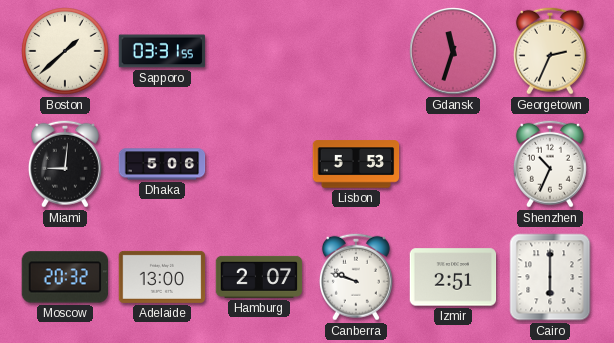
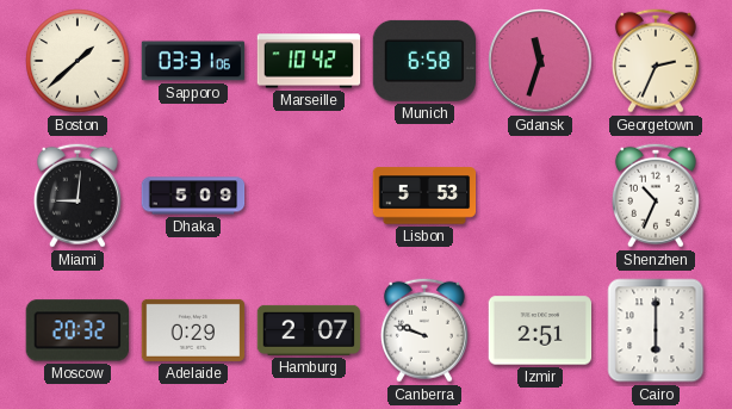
Sapporo: 03:31:55 -> 03:31:06 (193, 61)
Marseille: none -> 10:42 (309, 61)
Munich: none -> 6:58 (423, 61)
Dhaka: 5:06 -> 5:09 (193, 196)
Adelaide: 13:00 -> 0:29 (193, 330)
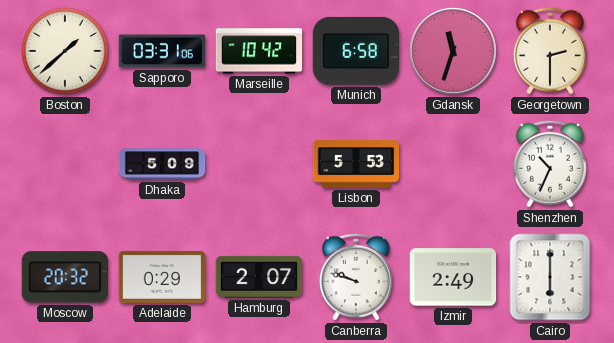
Georgetown: 2:34 -> 2:30 (550, 51)
Miami: 9:01 -> none (77, 196)
Izmir: 2:51 -> 2:49 (453, 277)
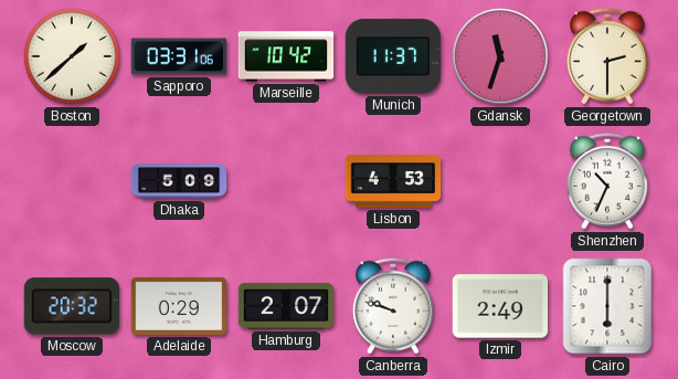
Munich: 6:58 -> 11:37 (392, 56)
Lisbon: 5:53 -> 4:53 (393, 181)
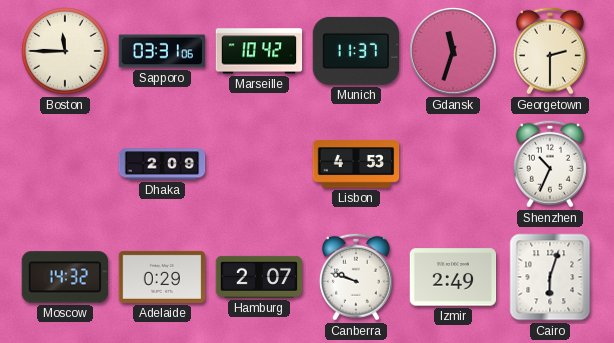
Boston: 1:38 -> 11:45 (65, 51)
Dhaka: 5:09 -> 2:09 (162, 164)
Moscow: 20:32 -> 14:32 (64, 277)
Cairo: 6:00 -> 6:03 (550, 277)
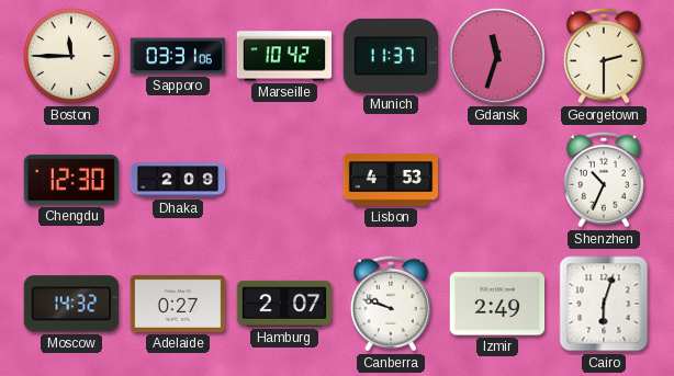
Chengdu: none -> 12:30 (71, 180)
Adelaide: 0:29 -> 0:27 (178, 304)
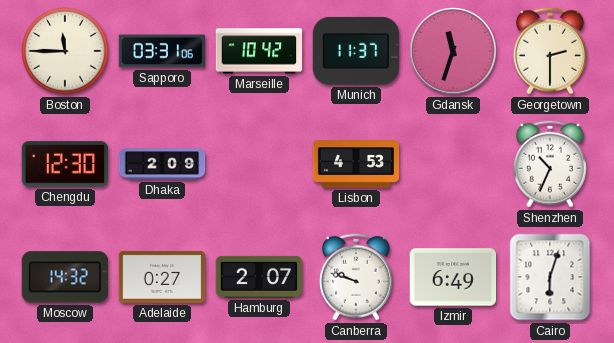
Izmir: 2:49 -> 6:49 (453, 277)
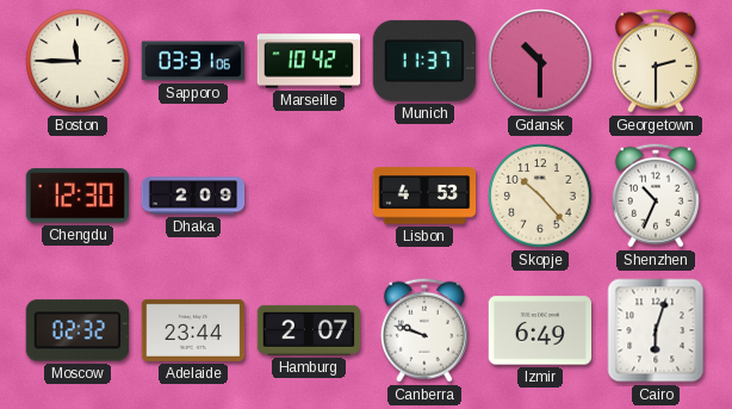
Gdansk: 11:33 -> 10:30 (540, 61)
Skopje: none -> 10:23 (540, 196)
Moscow: 14:32 -> 02:32 (76, 330)
Adelaide: 0:27 -> 23:44 (193, 330)
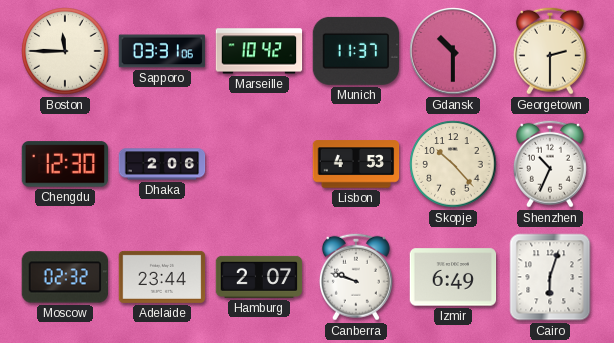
Dhaka: 2:09 -> 2:06 (162, 164)
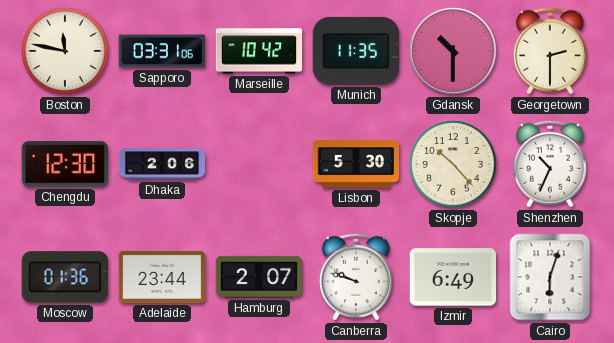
Boston: 11:45 -> 11:47 (65, 51)
Munich: 11:37 -> 11:35 (355, 51)
Lisbon: 4:53 -> 5:30 (356, 164)
Moscow: 02:32 -> 01:36 (64, 277)
